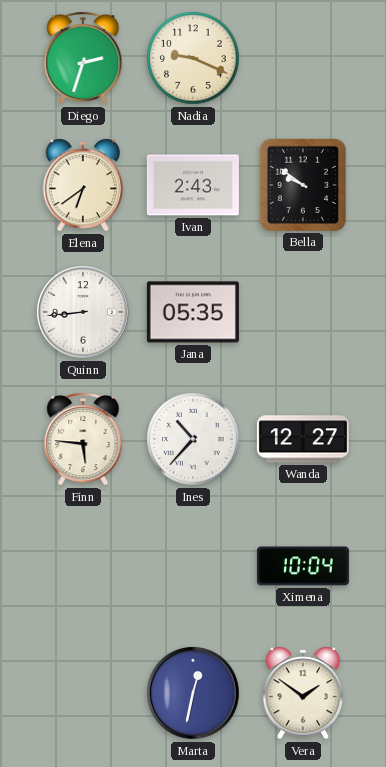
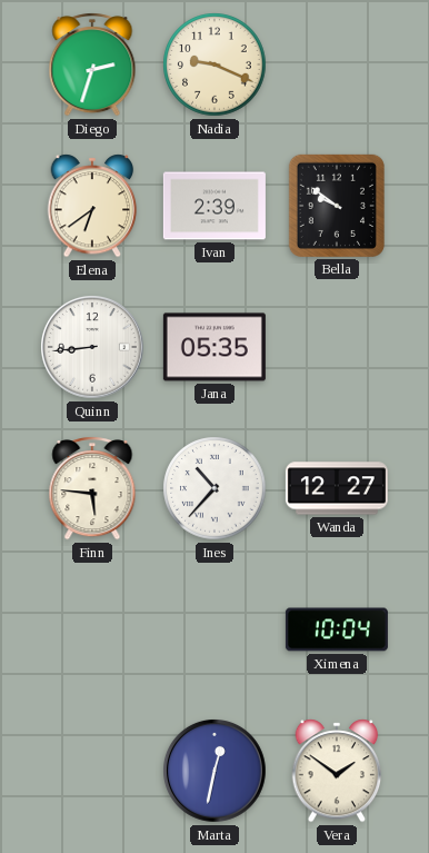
Ivan: 2:43 -> 2:39 (214, 206)
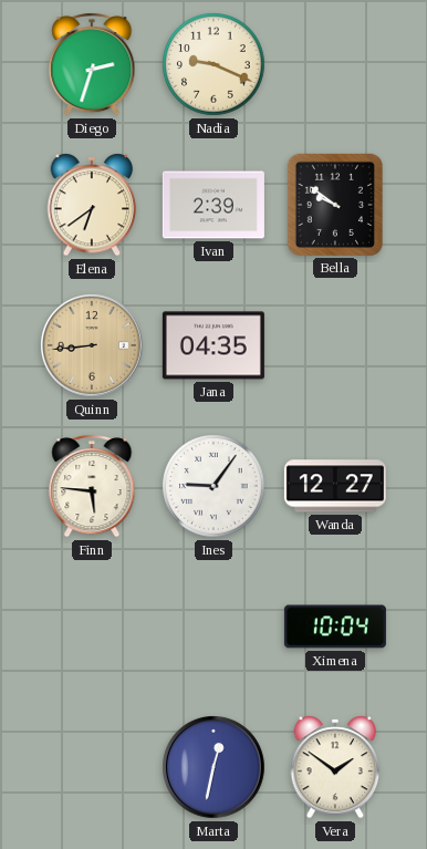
Quinn dial: white -> champagne (93, 346)
Jana: 05:35 -> 04:35 (213, 345)
Ines: 10:37 -> 9:06 (213, 486)
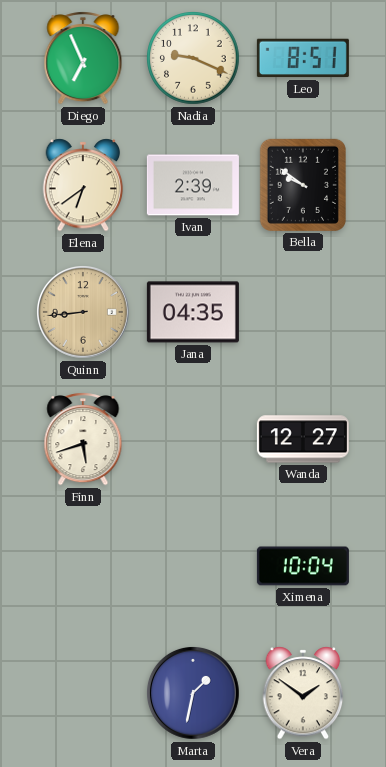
Diego: 2:33 -> 6:56 (83, 58)
Leo: none -> 8:51 (303, 58)
Finn: 5:46 -> 5:42 (83, 439)
Ines: 9:06 -> none (213, 486)
Marta: 12:32 -> 1:32 (194, 694)
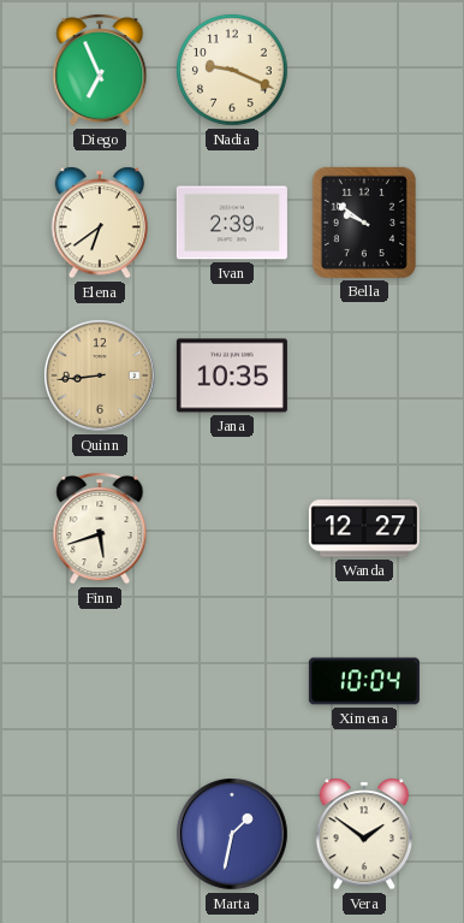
Leo: 8:51 -> none (303, 58)
Jana: 04:35 -> 10:35 (232, 375)
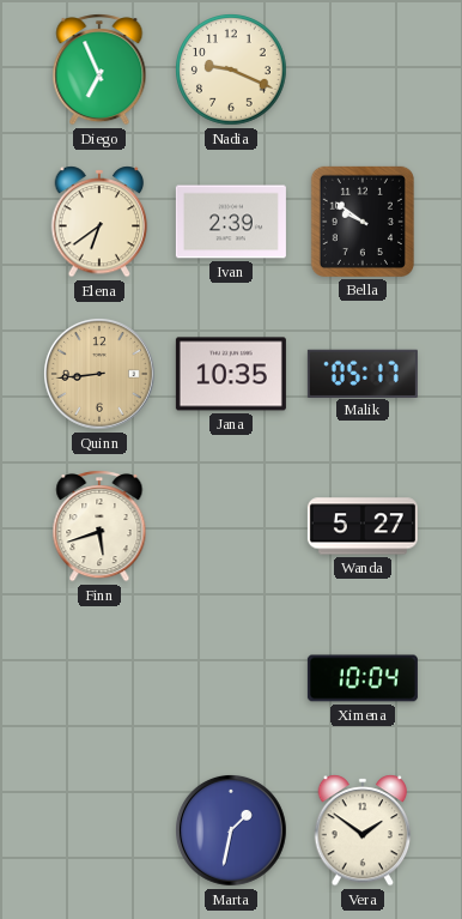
Malik: none -> 05:17 (363, 373)
Wanda: 12:27 -> 5:27 (363, 526)
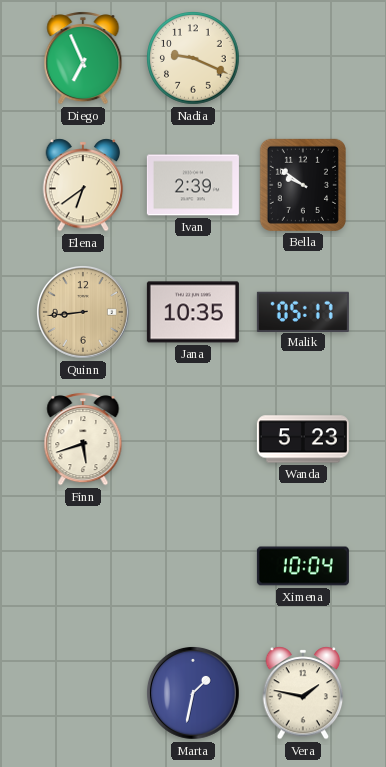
Wanda: 5:27 -> 5:23 (303, 439)
Vera: 1:51 -> 1:47 (303, 693)
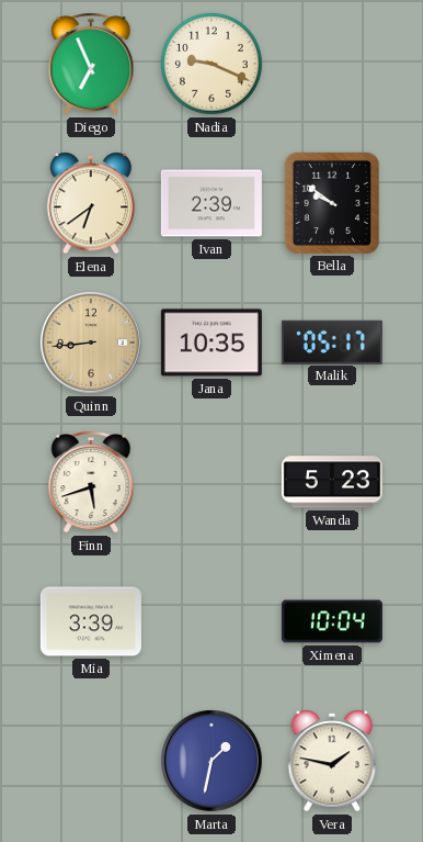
Mia: none -> 3:39 (91, 621)
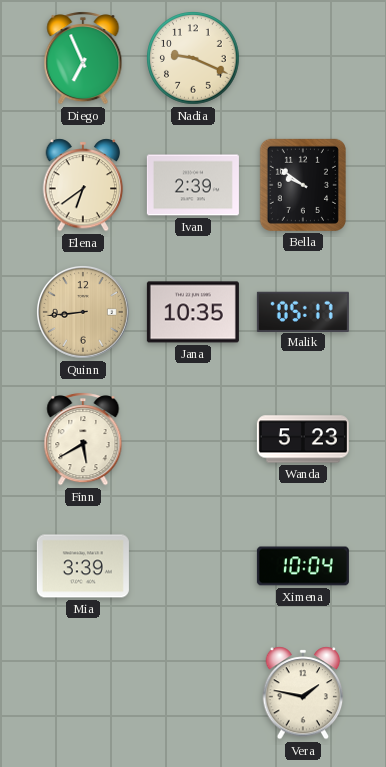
Finn: 5:42 -> 5:40 (83, 439)
Marta: 1:32 -> none (213, 762)
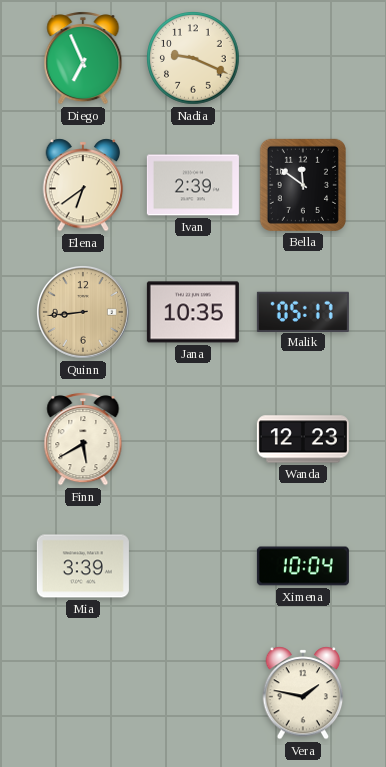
Bella: 9:51 -> 11:51 (303, 185)
Wanda: 5:23 -> 12:23 (303, 439)
